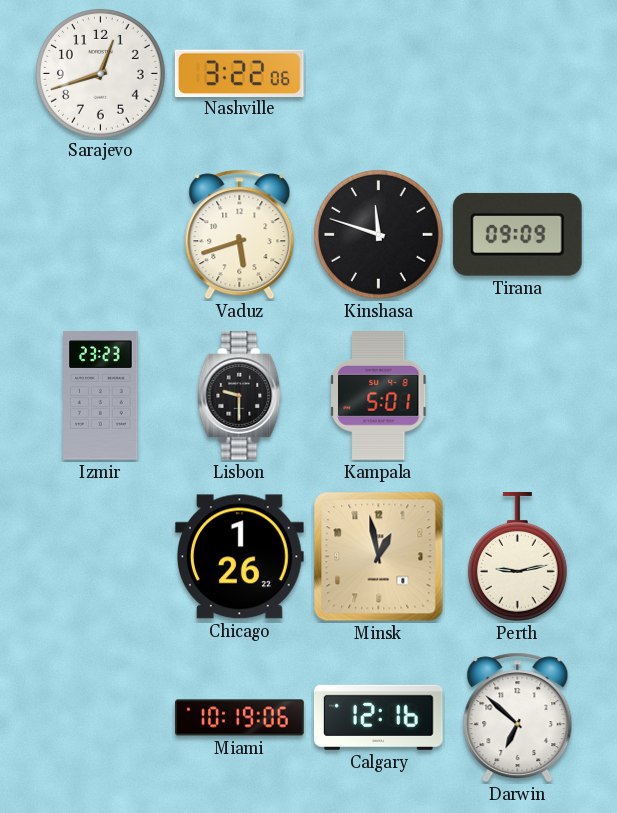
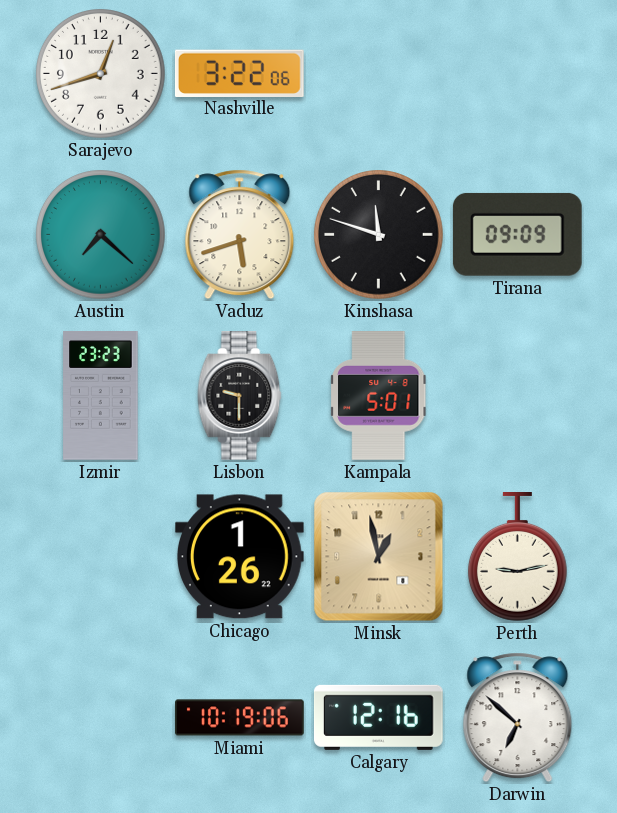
Austin: none -> 7:22 (101, 235)
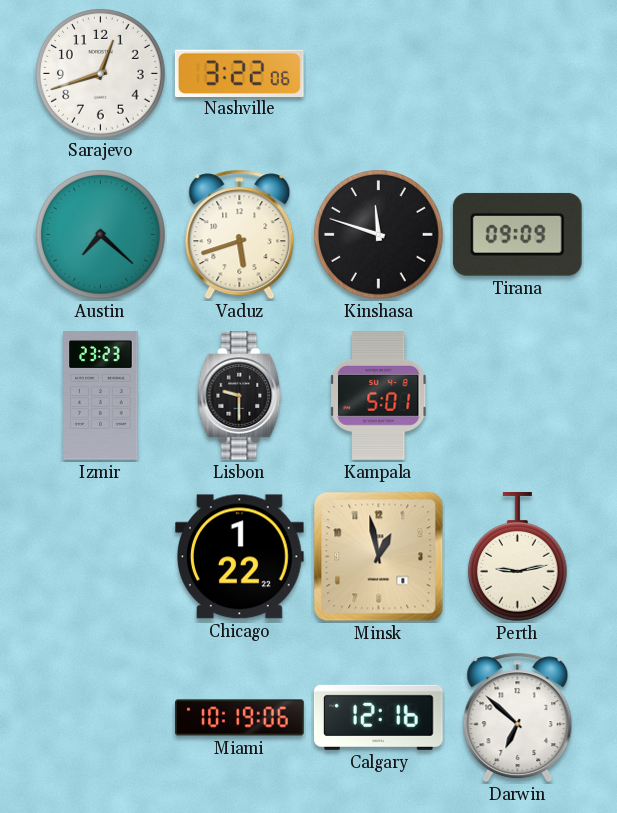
Chicago: 1:26 -> 1:22 (240, 557)
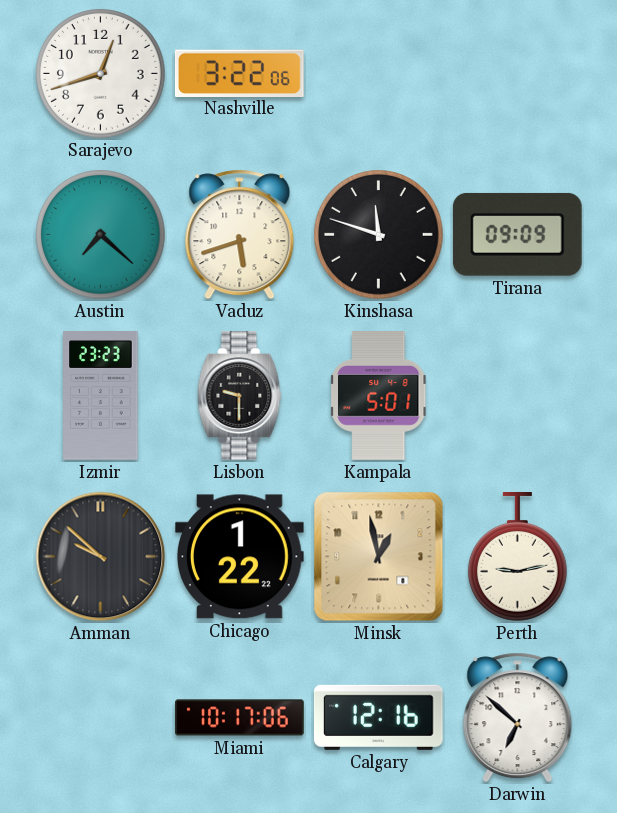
Amman: none -> 9:52 (101, 557)
Miami: 10:19 -> 10:17 (240, 718)
